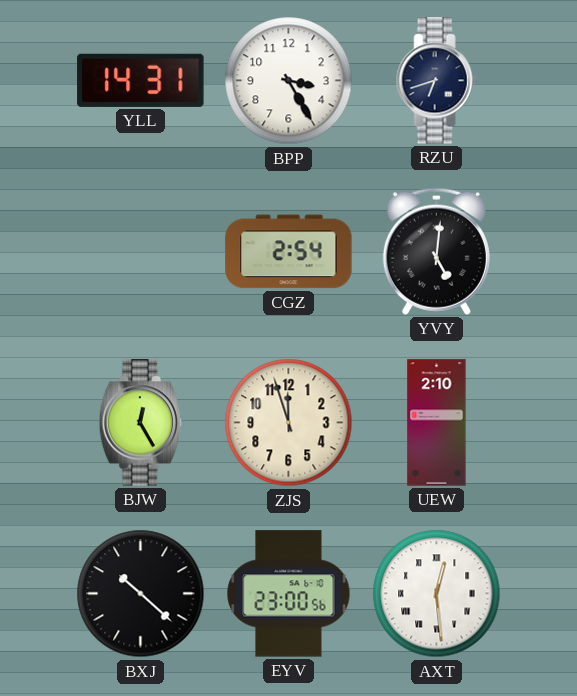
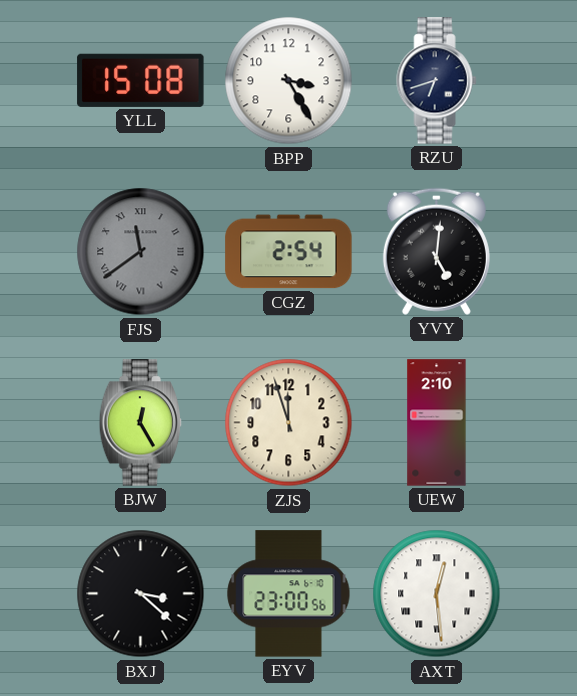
YLL: 14:31 -> 15:08 (141, 80)
FJS: none -> 11:39 (141, 252)
BXJ: 10:22 -> 3:22 (141, 594)
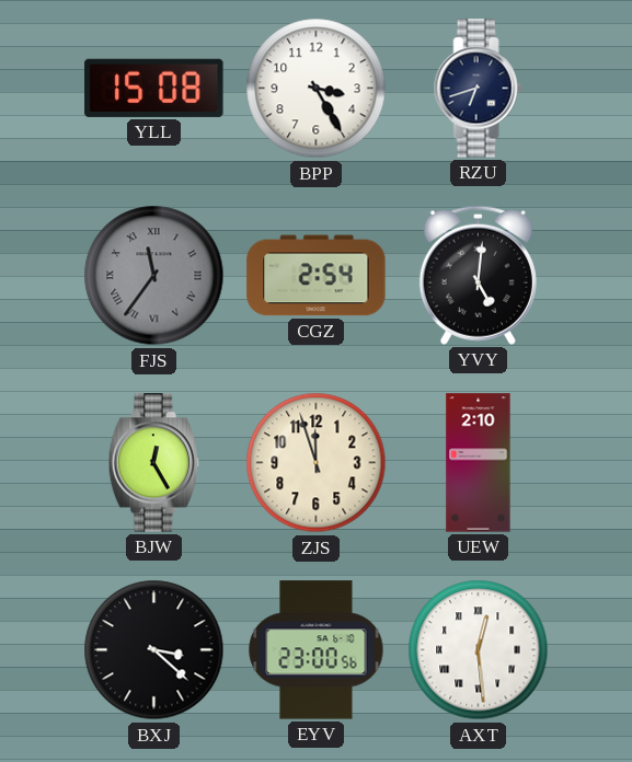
FJS: 11:39 -> 11:36 (154, 276)
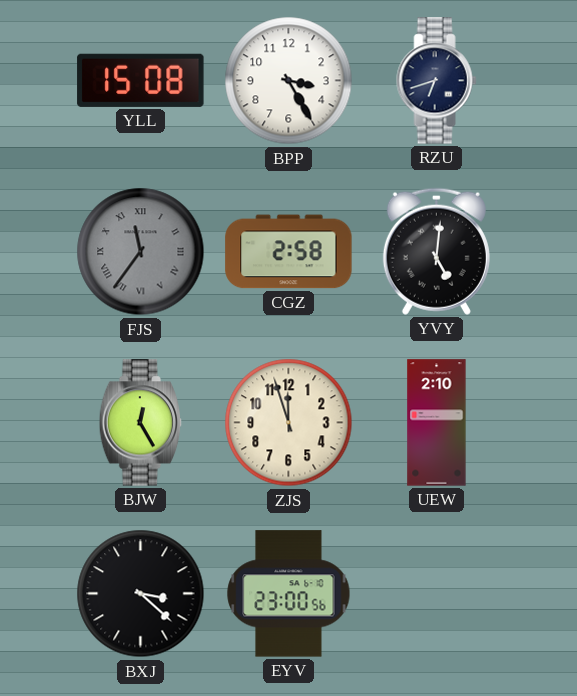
CGZ: 2:54 -> 2:58 (289, 252)
AXT: 12:29 -> none (479, 650)
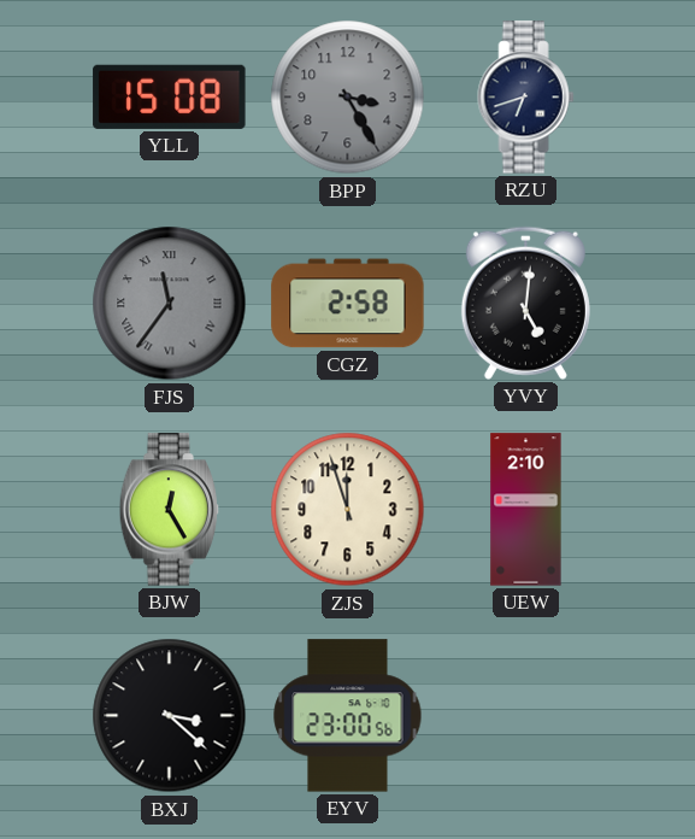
BPP dial: white -> grey (348, 98)
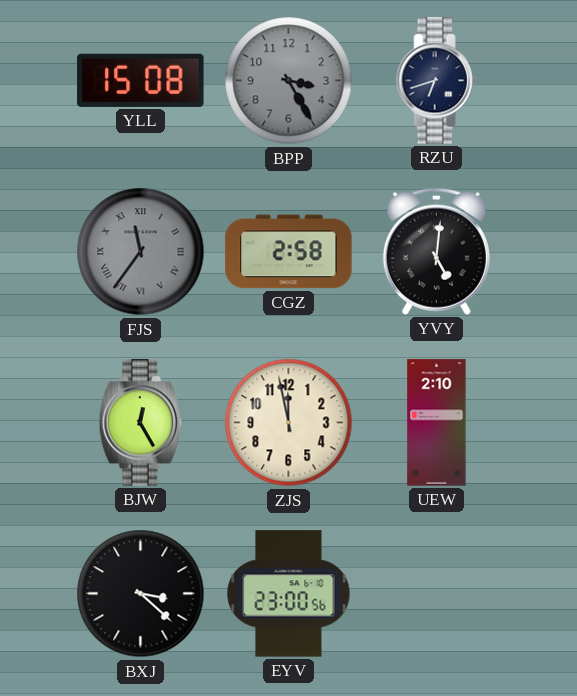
ZJS: 11:57 -> 11:58 (289, 423)
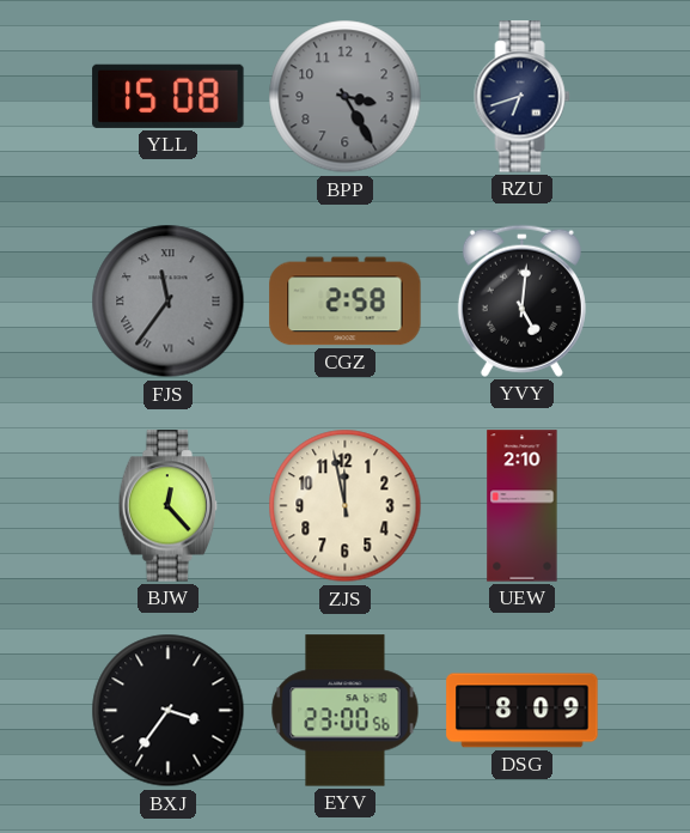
BJW: 12:25 -> 12:23 (169, 506)
BXJ: 3:22 -> 3:36 (169, 711)
DSG: none -> 8:09 (523, 711)
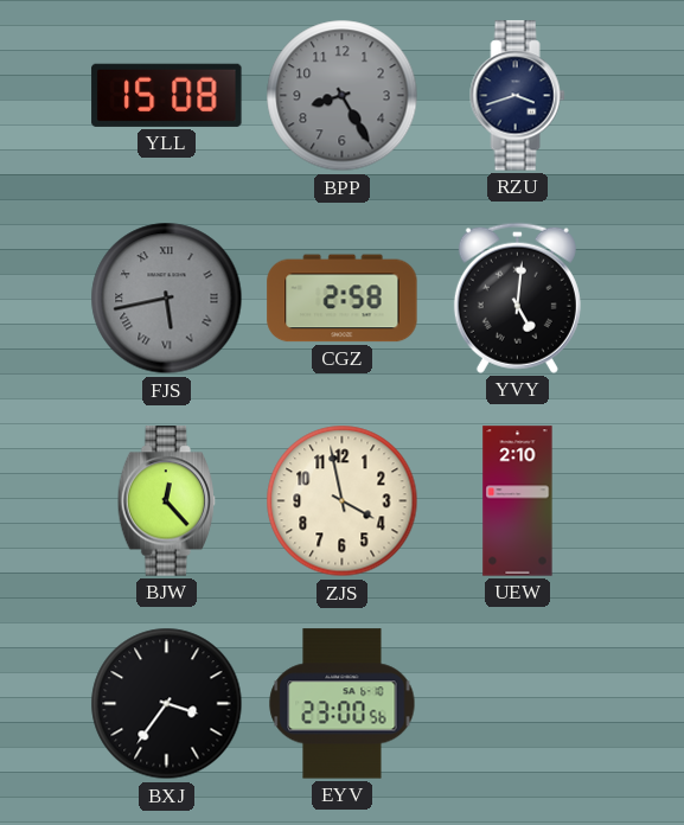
BPP: 3:25 -> 8:25 (343, 96)
RZU: 6:42 -> 3:42 (518, 96)
FJS: 11:36 -> 5:43 (167, 299)
ZJS: 11:58 -> 3:58 (343, 501)
DSG: 8:09 -> none (523, 711)
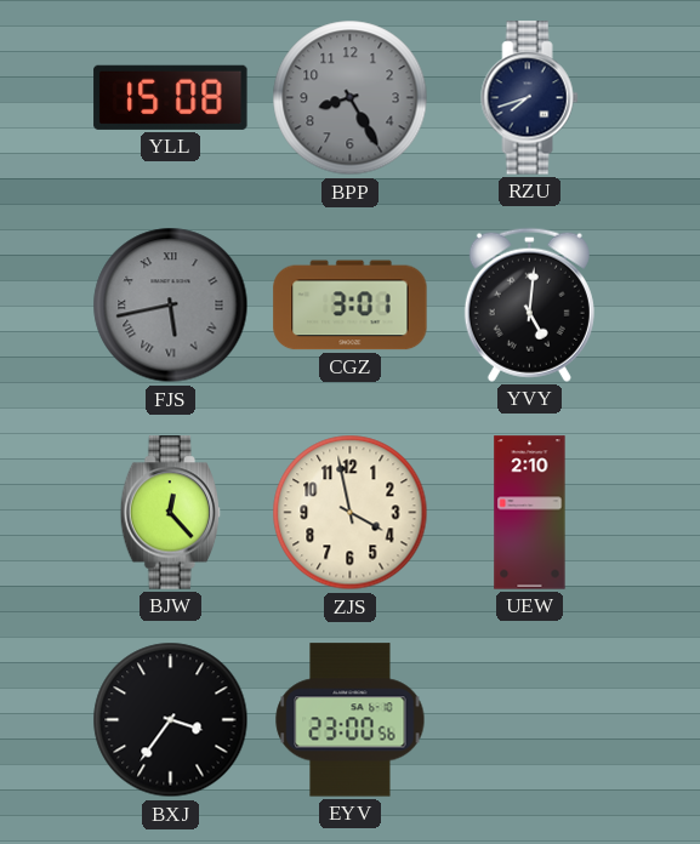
RZU: 3:42 -> 7:42 (530, 98)
CGZ: 2:58 -> 3:01 (351, 306)
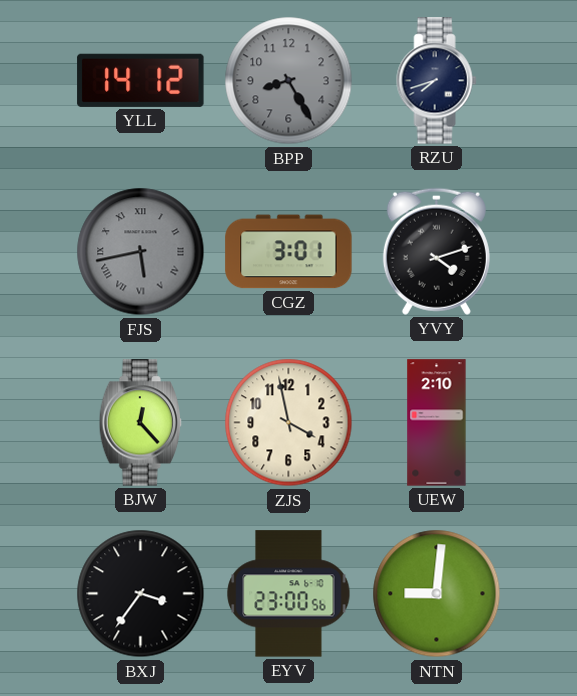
YLL: 15:08 -> 14:12 (141, 80)
YVY: 5:01 -> 4:12 (436, 251)
NTN: none -> 9:01 (437, 594)
